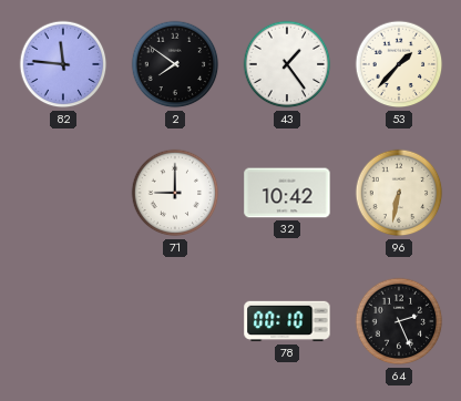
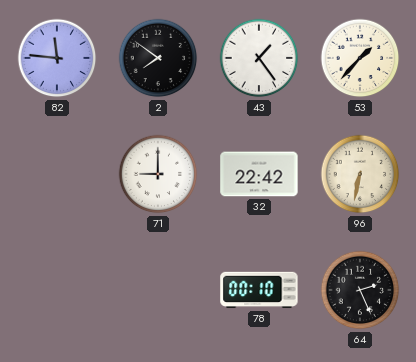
32: 10:42 -> 22:42 (259, 174)
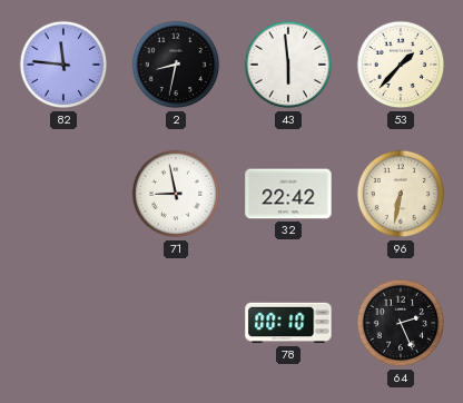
2: 7:51 -> 8:32 (176, 65)
43: 1:24 -> 5:59 (288, 65)
71: 9:00 -> 8:58 (176, 194)
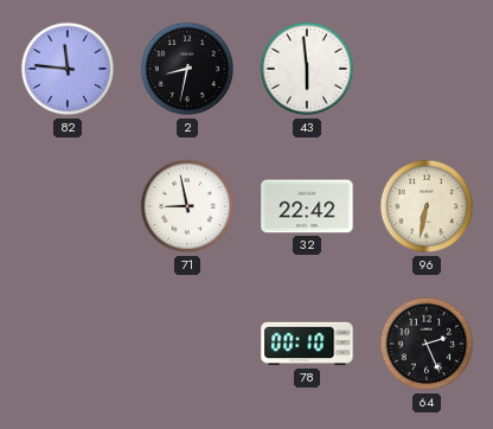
53: 1:37 -> none (401, 65)
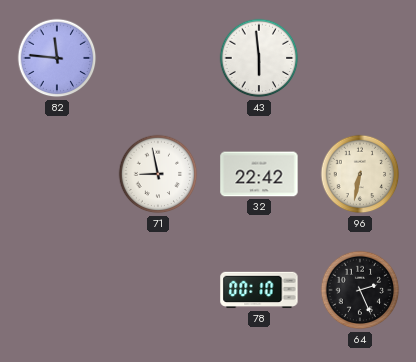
2: 8:32 -> none (187, 69)
